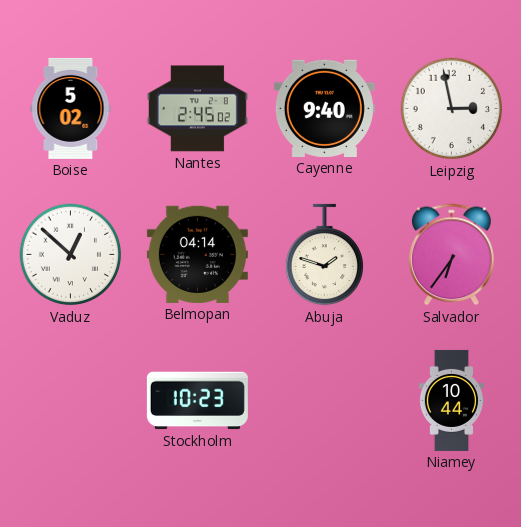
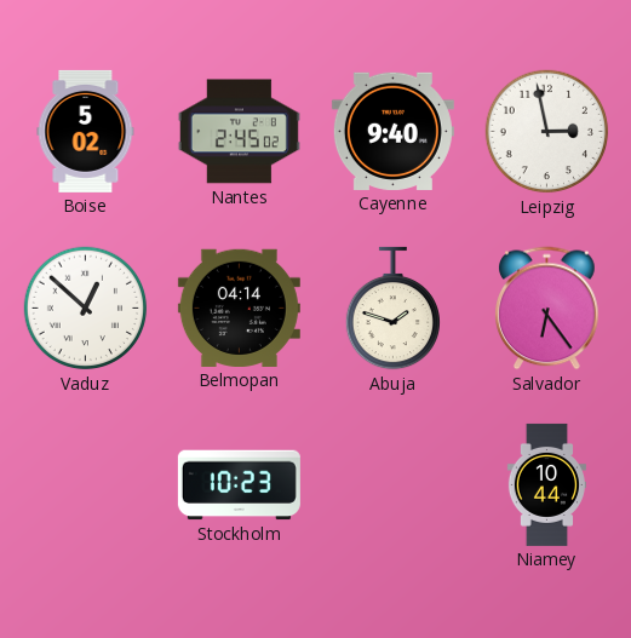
Salvador: 6:36 -> 6:24 (547, 309)
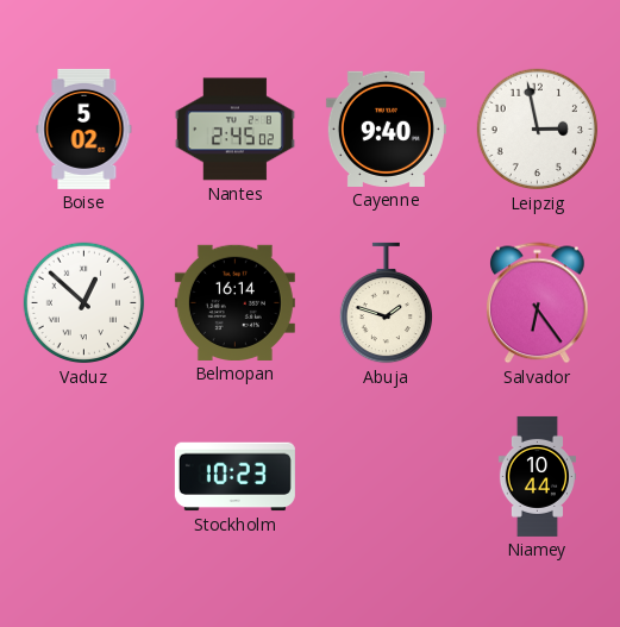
Belmopan: 04:14 -> 16:14 (234, 302)
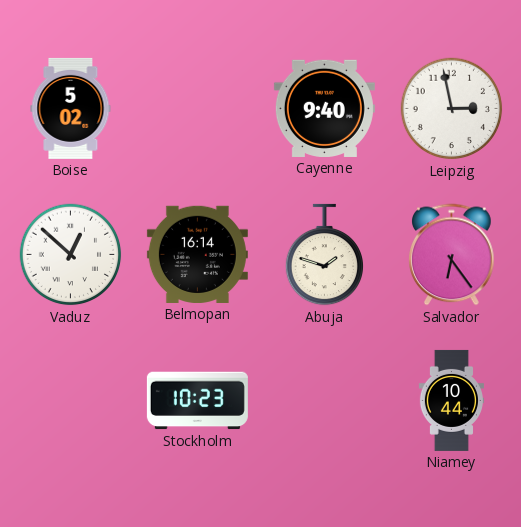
Nantes: 2:45 -> none (234, 130)
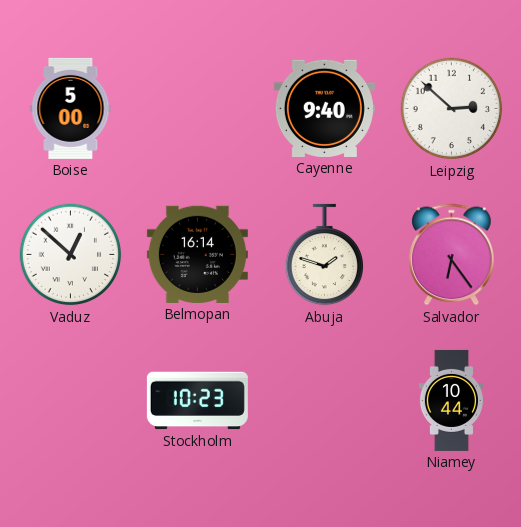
Boise: 5:02 -> 5:00 (71, 108)
Leipzig: 2:58 -> 2:52 (452, 109)
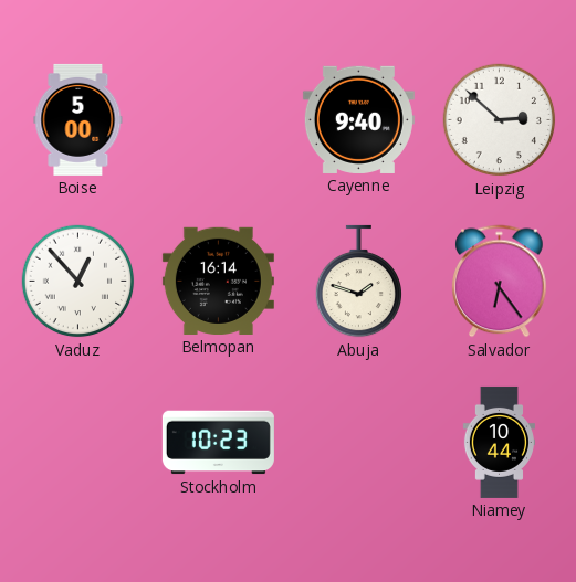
Vaduz: 12:52 -> 12:53 (78, 282)
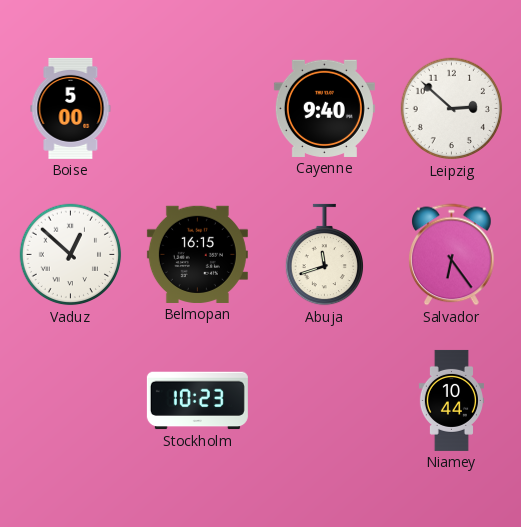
Vaduz: 12:53 -> 12:52 (71, 255)
Belmopan: 16:14 -> 16:15 (197, 254)
Abuja: 1:48 -> 11:42 (324, 255)
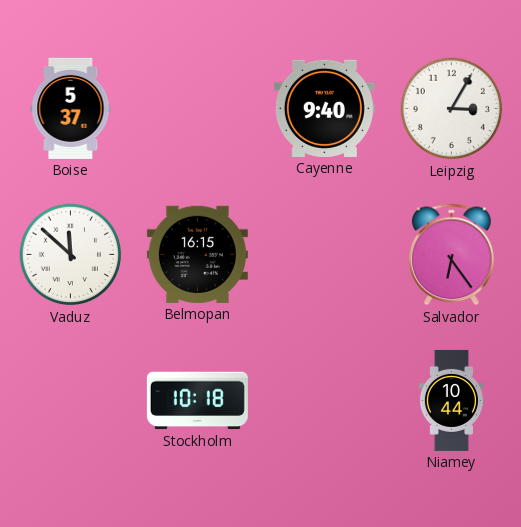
Boise: 5:00 -> 5:37 (71, 108)
Leipzig: 2:52 -> 3:05 (452, 109)
Vaduz: 12:52 -> 11:52 (71, 255)
Abuja: 11:42 -> none (324, 255)
Stockholm: 10:23 -> 10:18 (197, 401)
